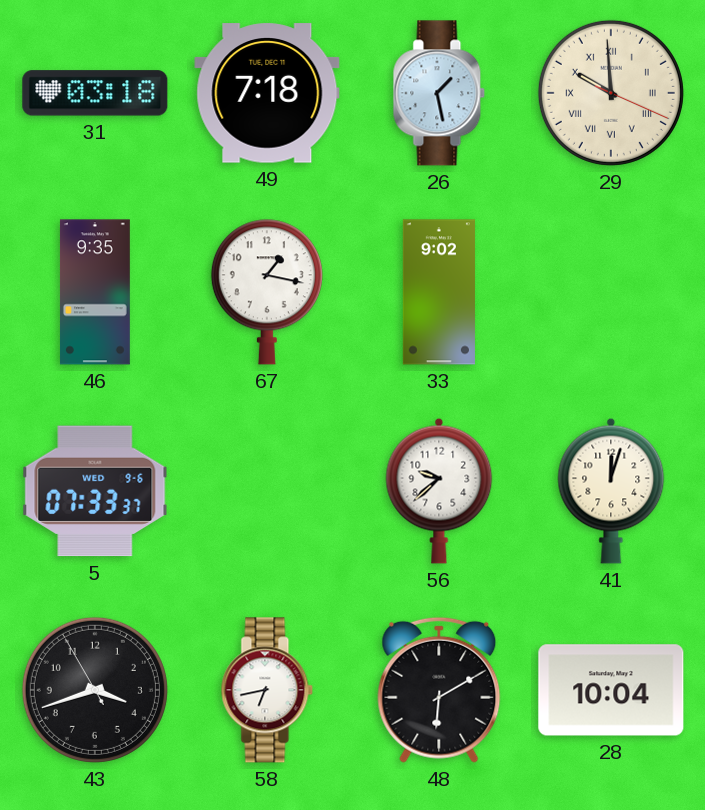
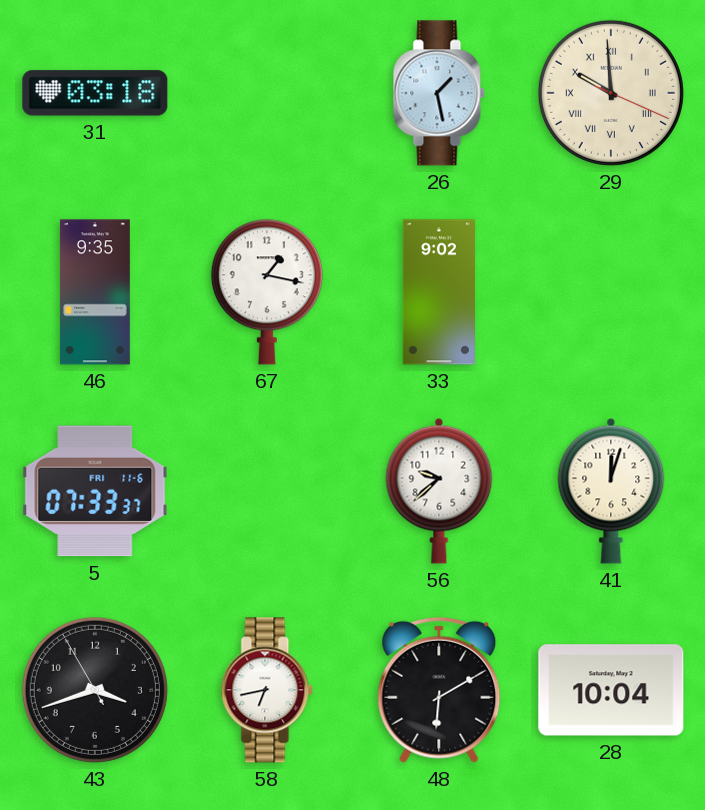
49: 7:18 -> none (267, 93)
5 date: WED 9-6 -> FRI 11-6 (95, 491)
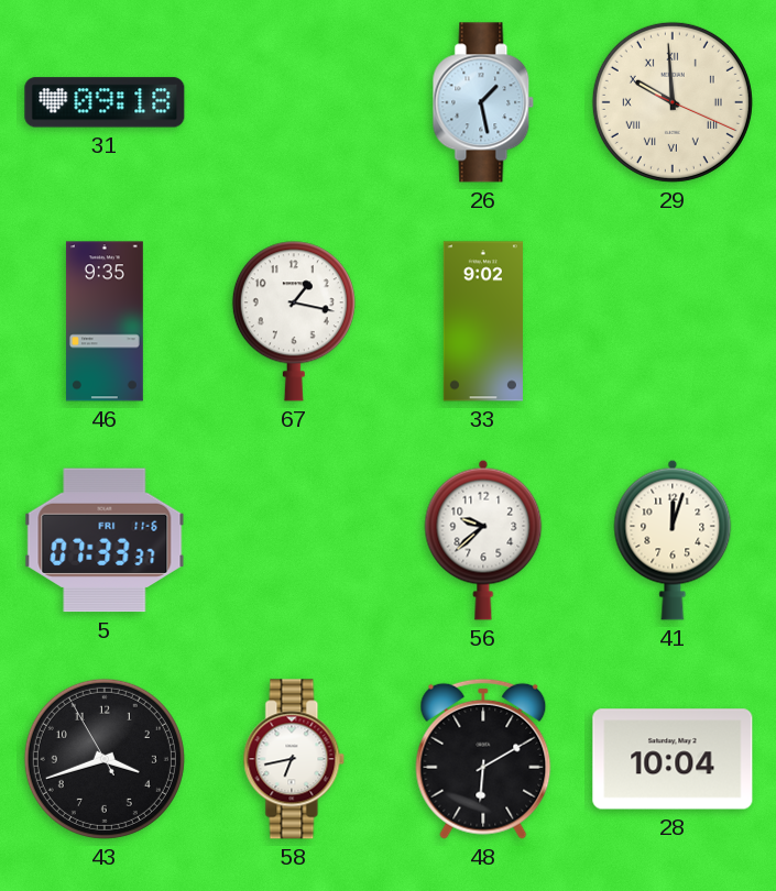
31: 03:18 -> 09:18 (105, 102)
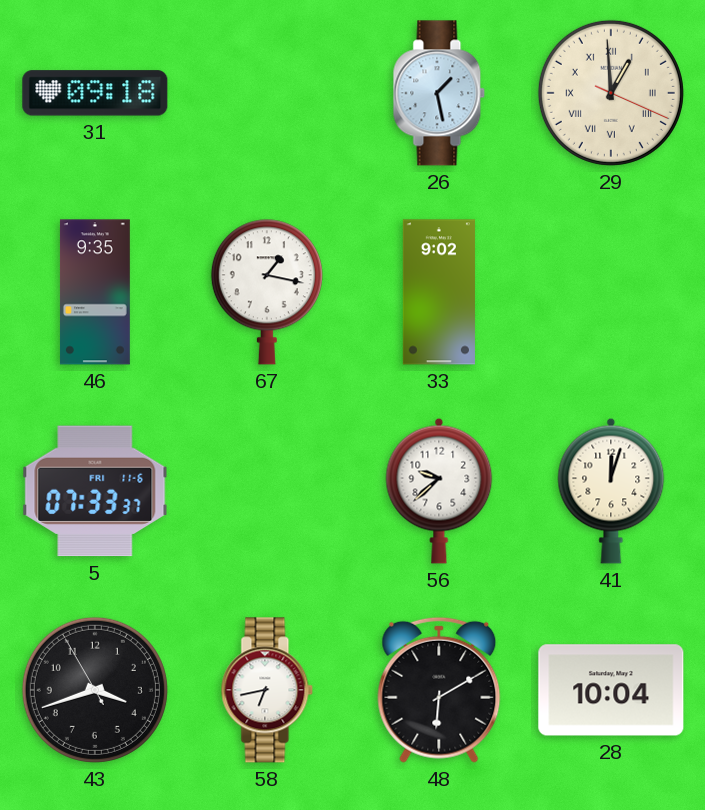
29: 9:59 -> 12:59 (611, 93)
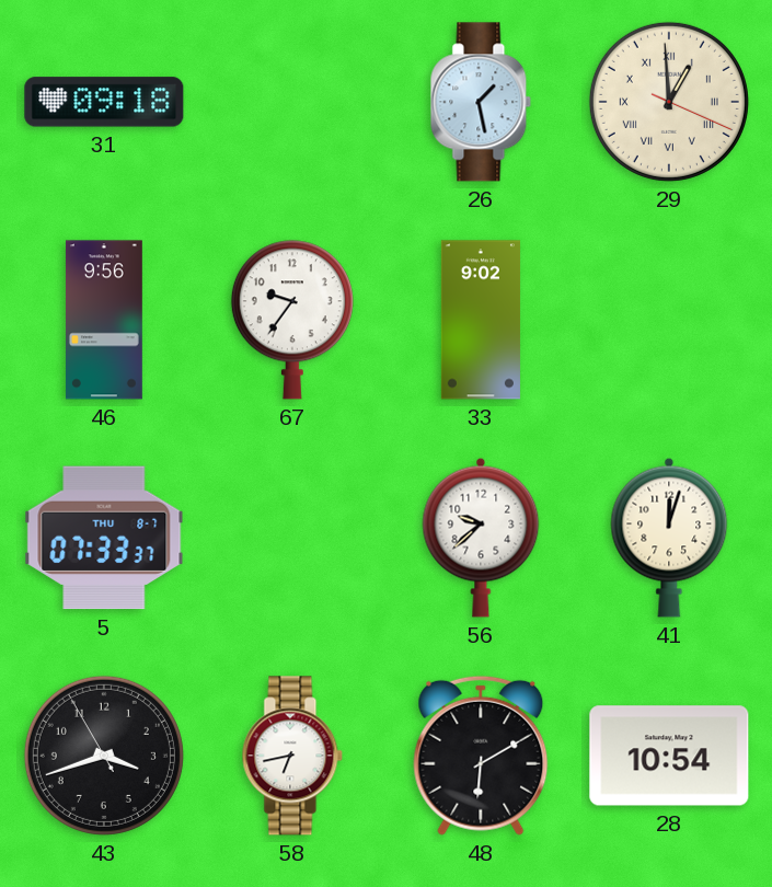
46: 9:35 -> 9:56 (104, 320)
67: 1:17 -> 9:36 (292, 320)
5 date: FRI 11-6 -> THU 8-7 (104, 538)
28: 10:04 -> 10:54 (669, 756)
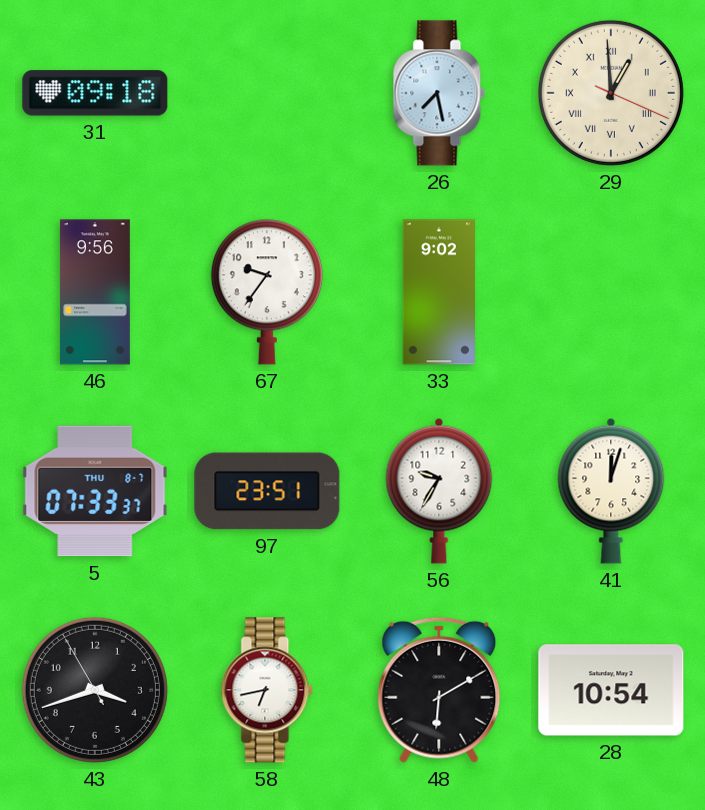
26: 1:28 -> 7:28 (439, 93)
97: none -> 23:51 (267, 491)
56: 9:38 -> 9:35 (439, 491)
